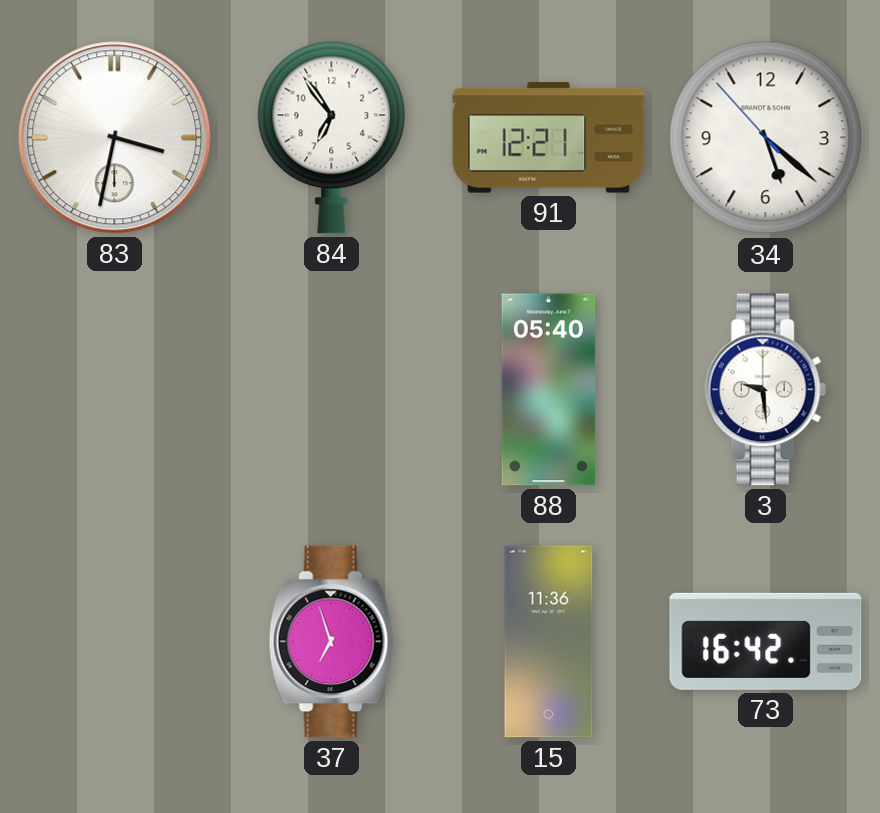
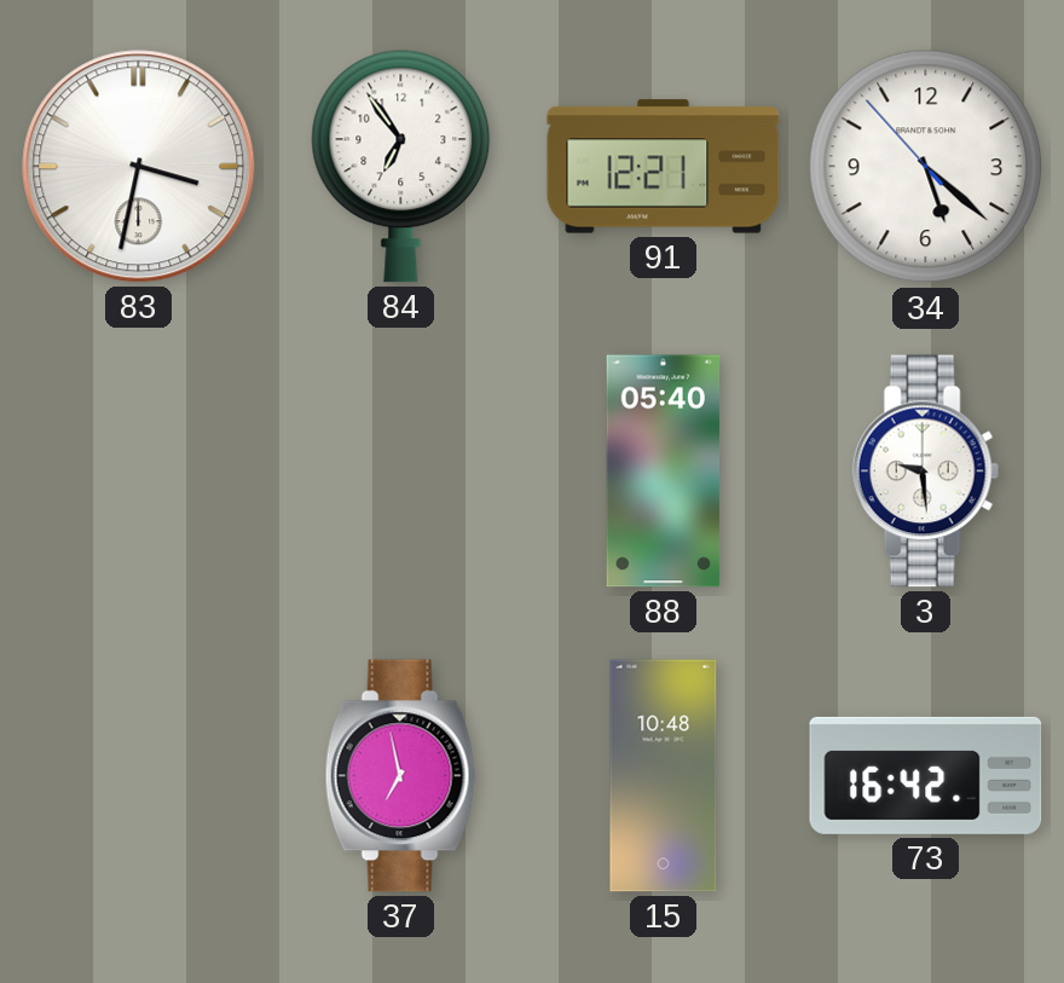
37: 6:57 -> 6:58 (400, 776)
15: 11:36 -> 10:48 (664, 776)
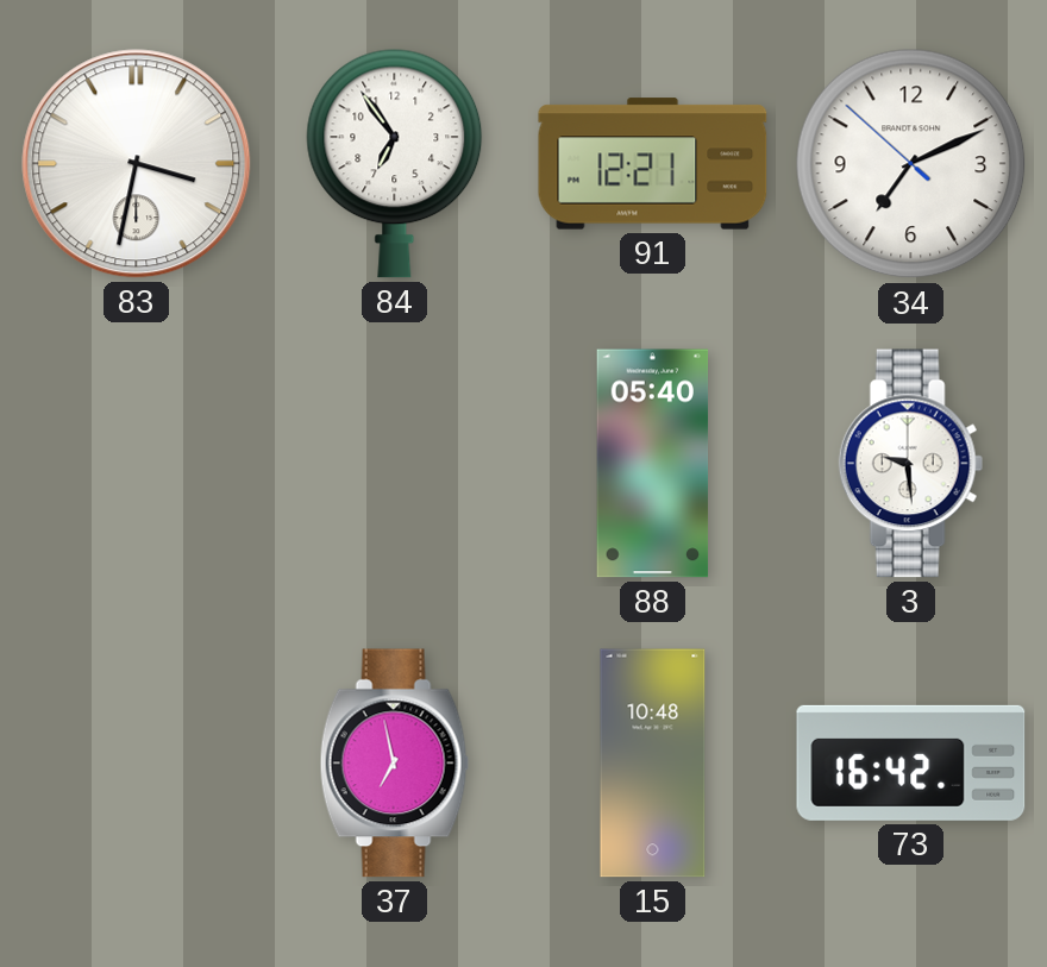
34: 5:21 -> 7:10 (911, 164)
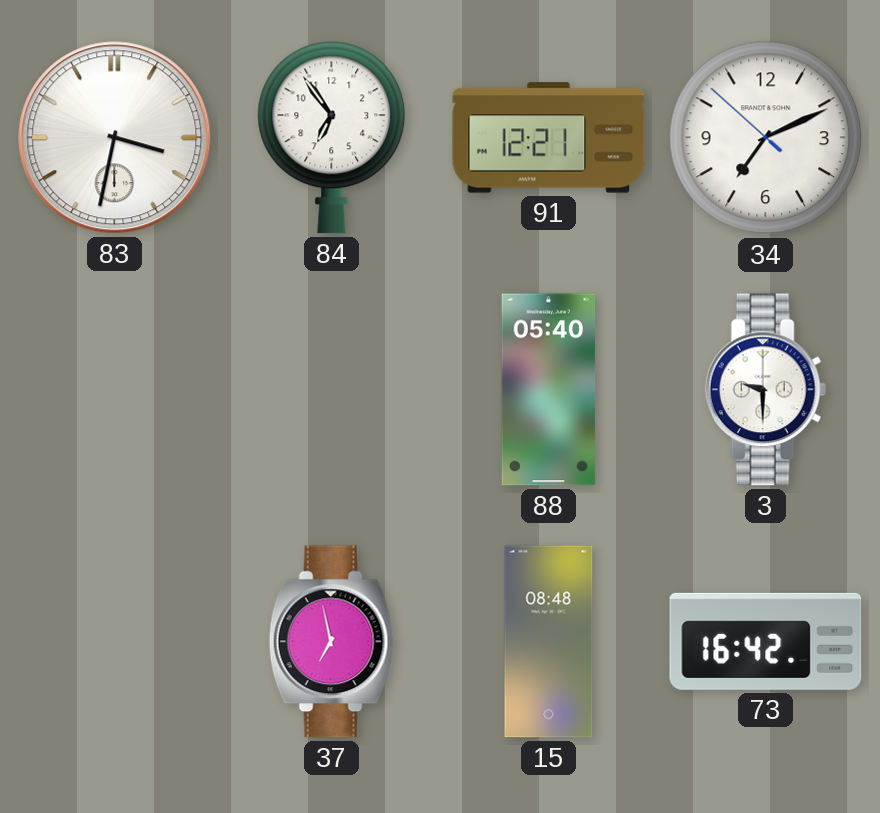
3: 9:29 -> 9:30 (765, 390)
15: 10:48 -> 08:48 (549, 642)
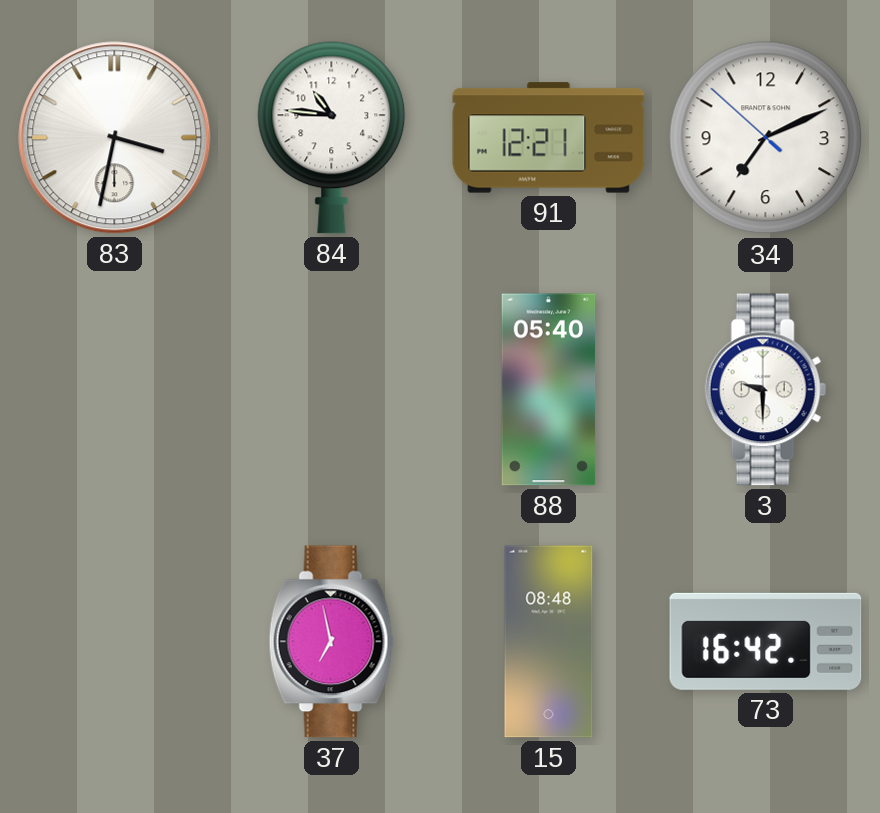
84: 6:54 -> 10:46 (332, 137)
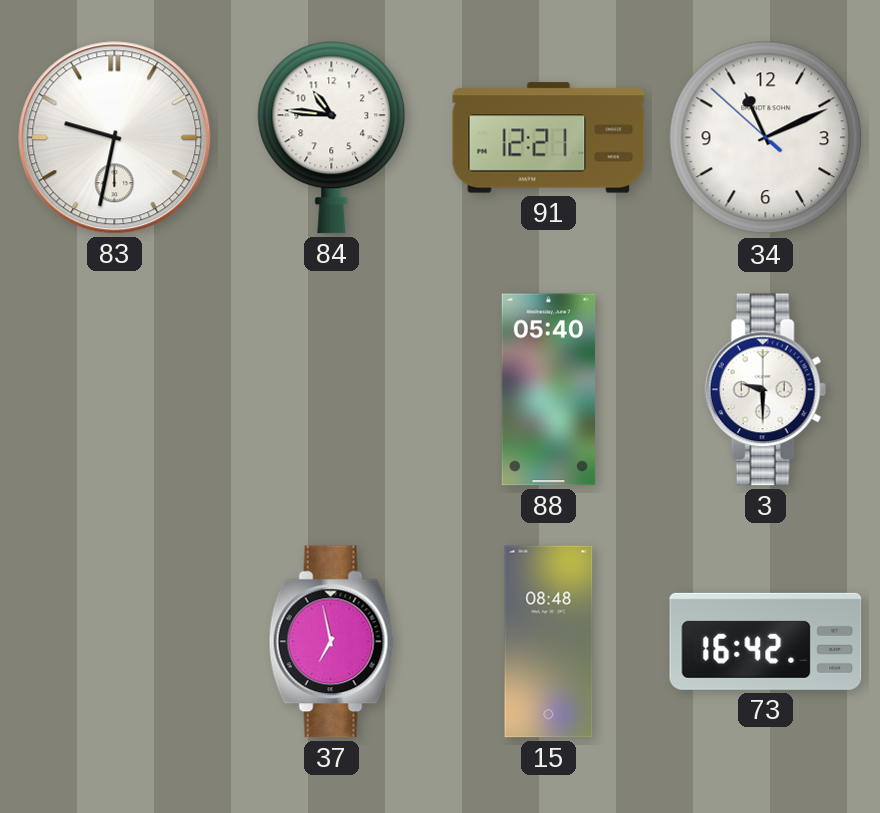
83: 3:32 -> 9:32 (115, 138)
34: 7:10 -> 11:10 (766, 138)
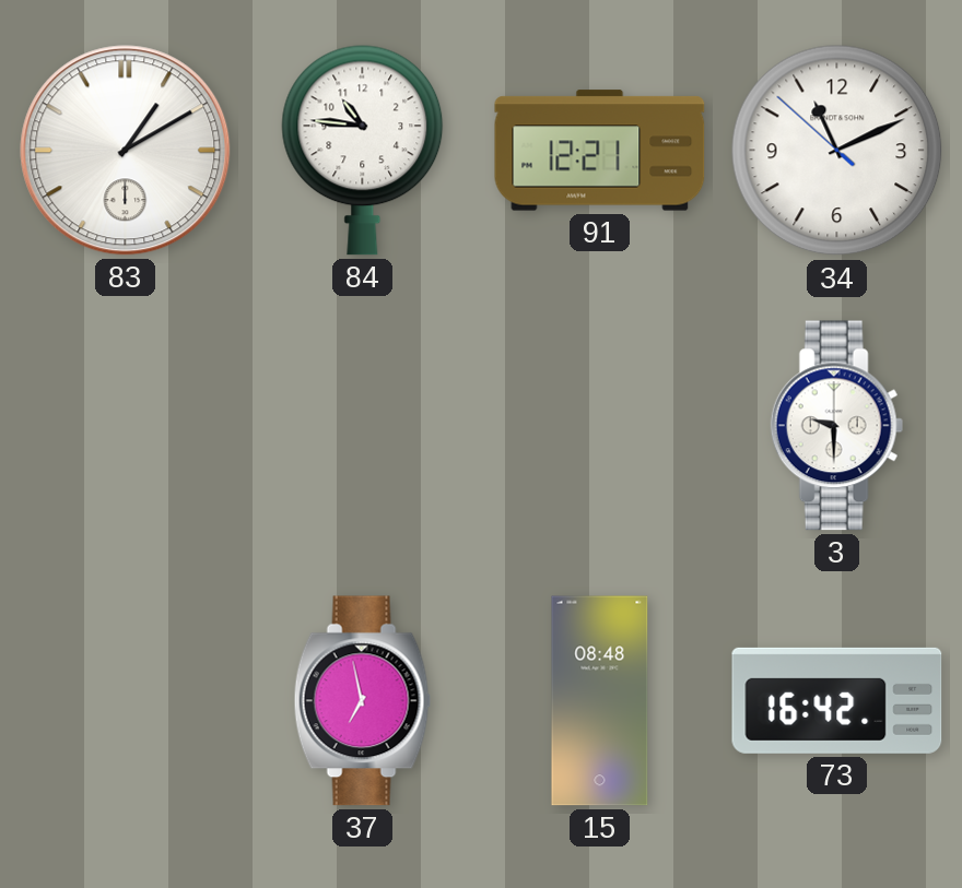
83: 9:32 -> 1:10 (126, 151)
88: 05:40 -> none (549, 390)
